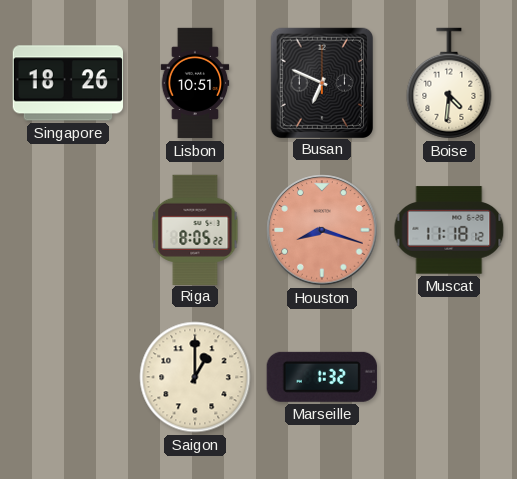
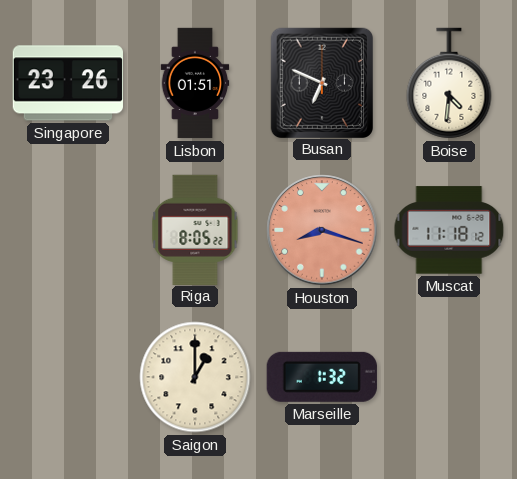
Singapore: 18:26 -> 23:26 (68, 83)
Lisbon: 10:51 -> 01:51 (195, 83)
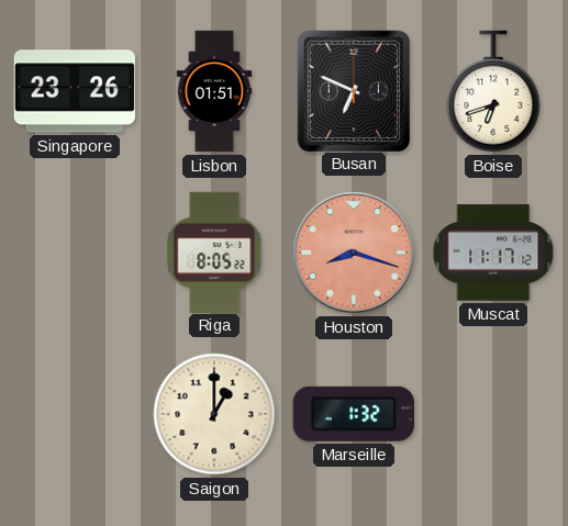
Boise: 4:31 -> 6:42 (493, 91)
Muscat: 11:18 -> 11:17 (493, 253)
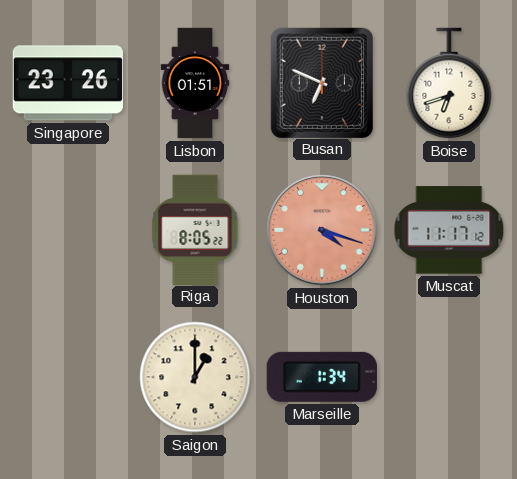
Houston: 8:18 -> 4:18 (322, 230)
Marseille: 1:32 -> 1:34 (322, 377)
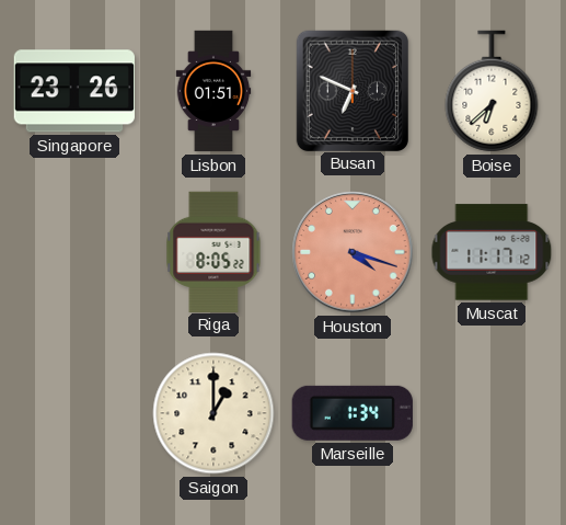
Boise: 6:42 -> 6:38 (492, 91)
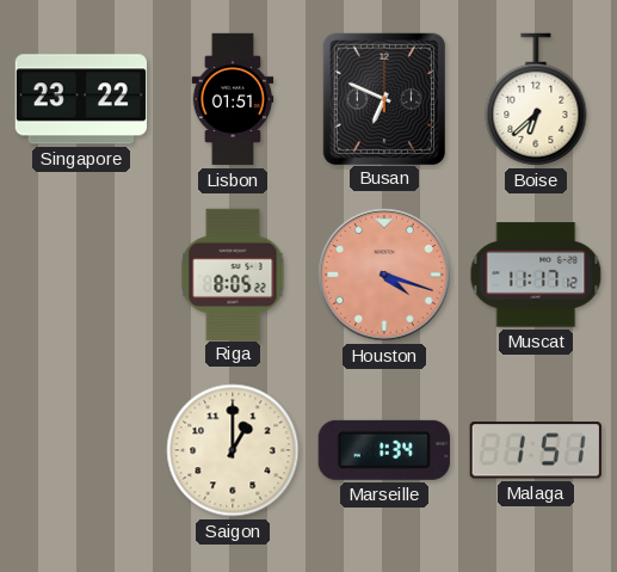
Singapore: 23:26 -> 23:22 (81, 99)
Malaga: none -> 1:51 (536, 450)
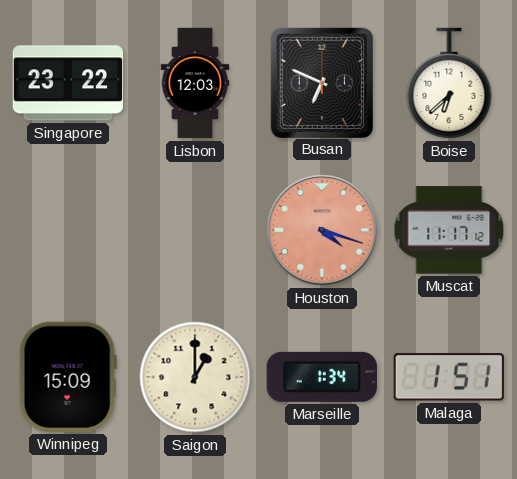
Lisbon: 01:51 -> 12:03 (195, 83)
Riga: 8:05 -> none (233, 273)
Winnipeg: none -> 15:09 (68, 377)
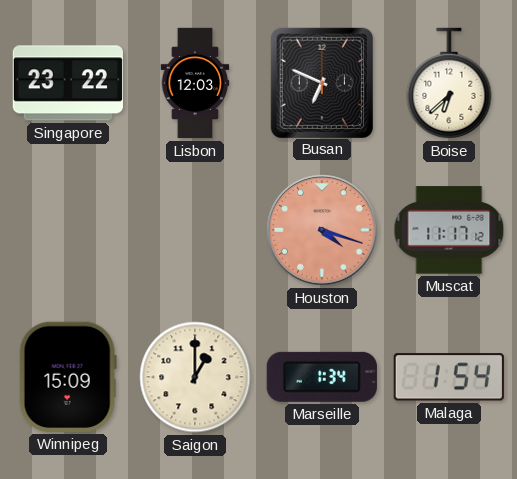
Malaga: 1:51 -> 1:54 (449, 377)
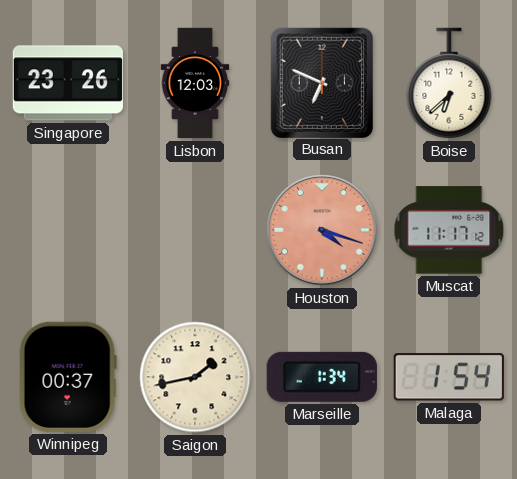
Singapore: 23:22 -> 23:26 (68, 83)
Winnipeg: 15:09 -> 00:37 (68, 377)
Saigon: 1:00 -> 1:43 (195, 377)
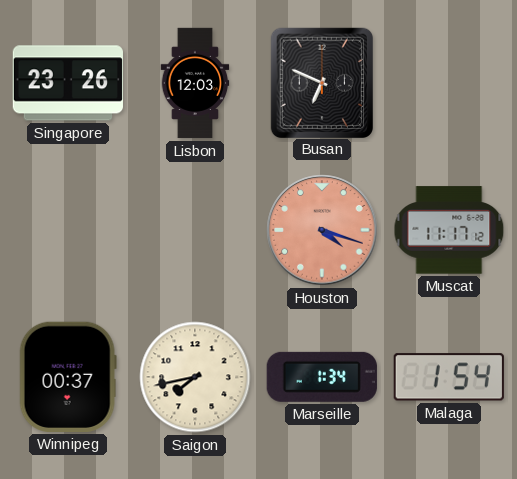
Boise: 6:38 -> none (449, 83)
Saigon: 1:43 -> 7:43 (195, 377)
